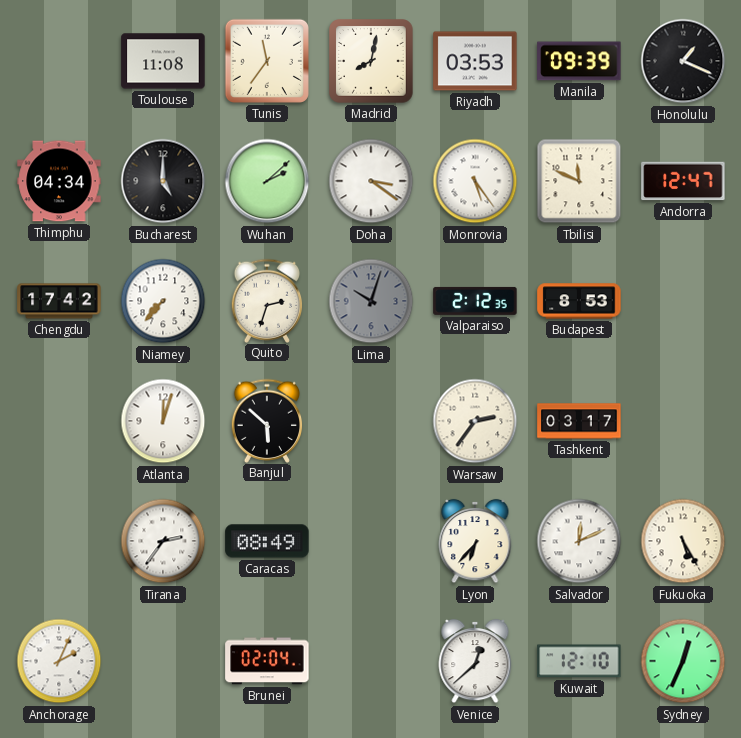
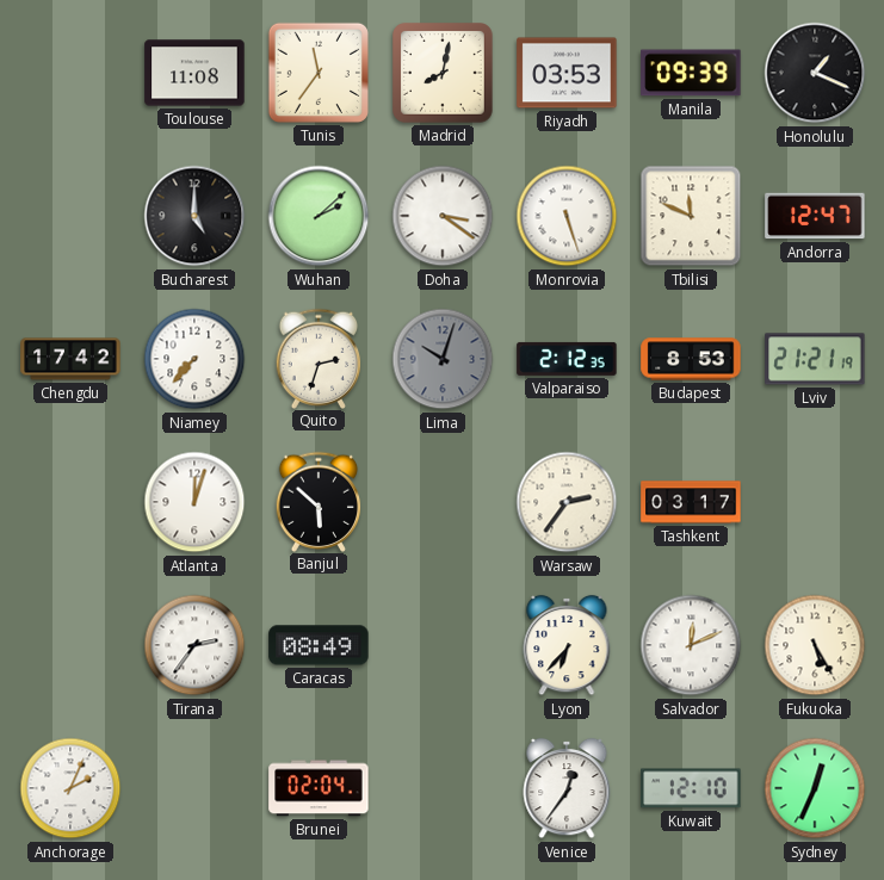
Thimphu: 04:34 -> none (59, 181)
Monrovia: 5:24 -> 5:27 (567, 216)
Lviv: none -> 21:21 (815, 359)
Venice: 12:38 -> 12:36 (567, 788)
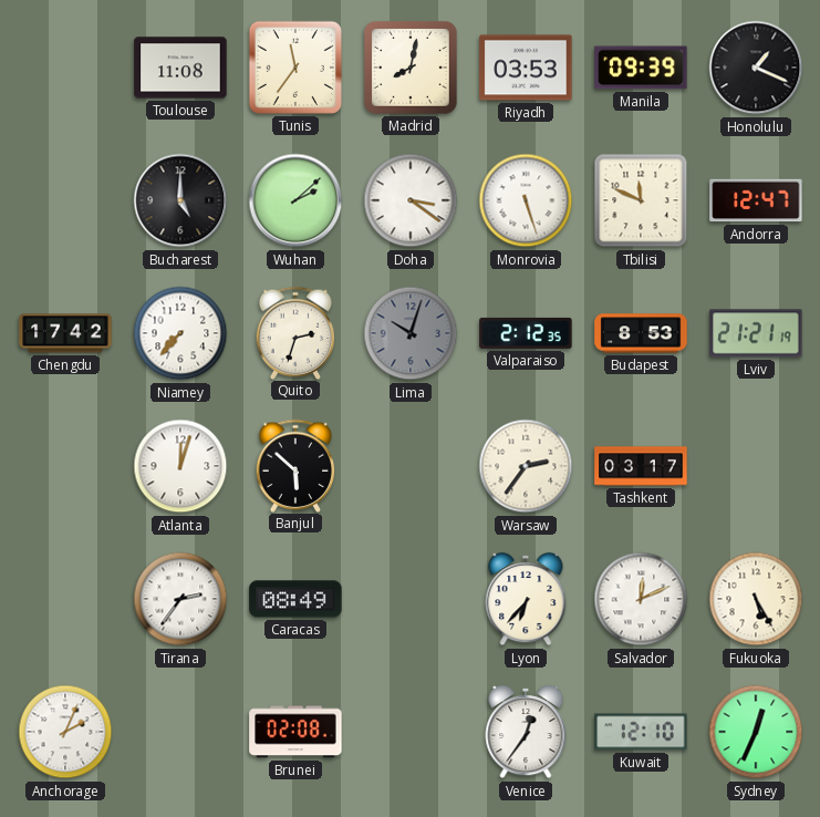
Brunei: 02:04 -> 02:08 (295, 732)
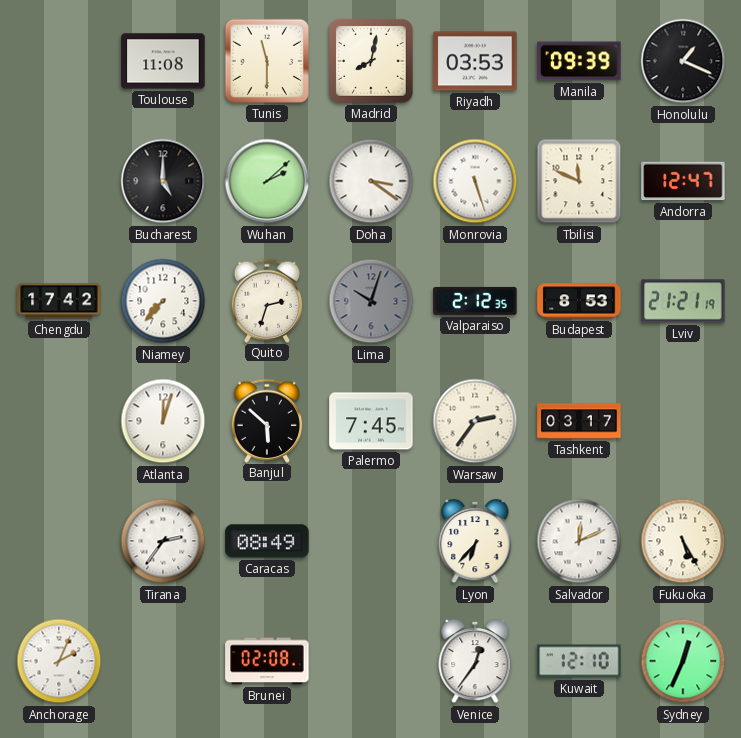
Tunis: 11:36 -> 11:30 (267, 61)
Palermo: none -> 7:45 (371, 421)
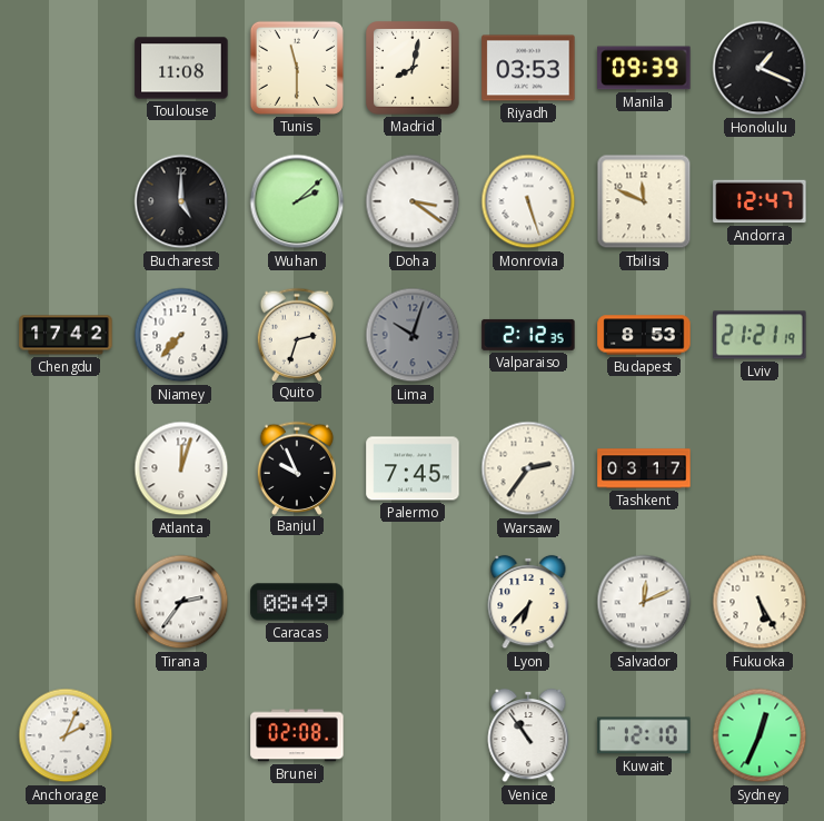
Banjul: 5:52 -> 9:56 (297, 467)
Venice: 12:36 -> 10:54 (528, 735)
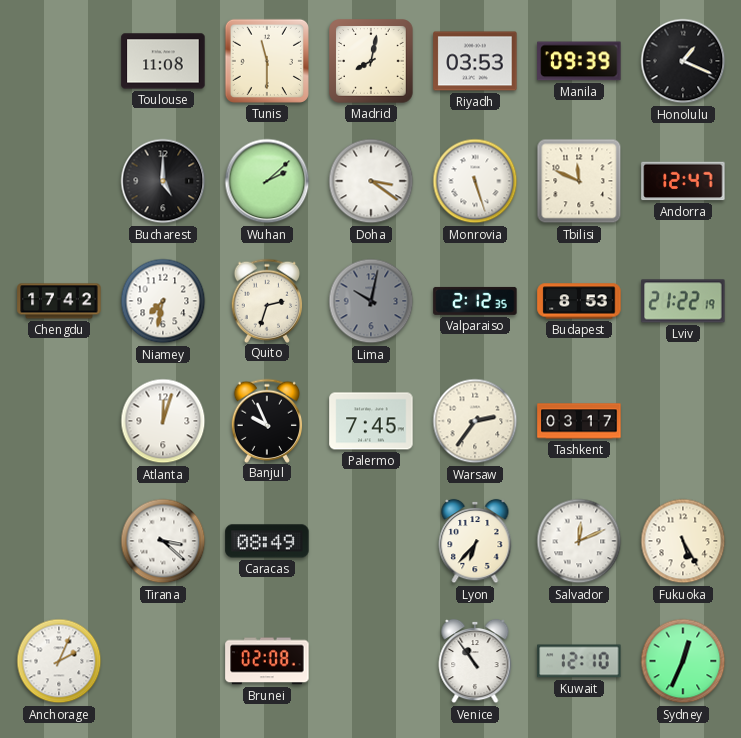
Niamey: 7:37 -> 7:32 (163, 301)
Lima: 10:03 -> 10:02 (371, 301)
Lviv: 21:21 -> 21:22 (683, 301)
Tirana: 2:36 -> 3:22 (163, 541)
